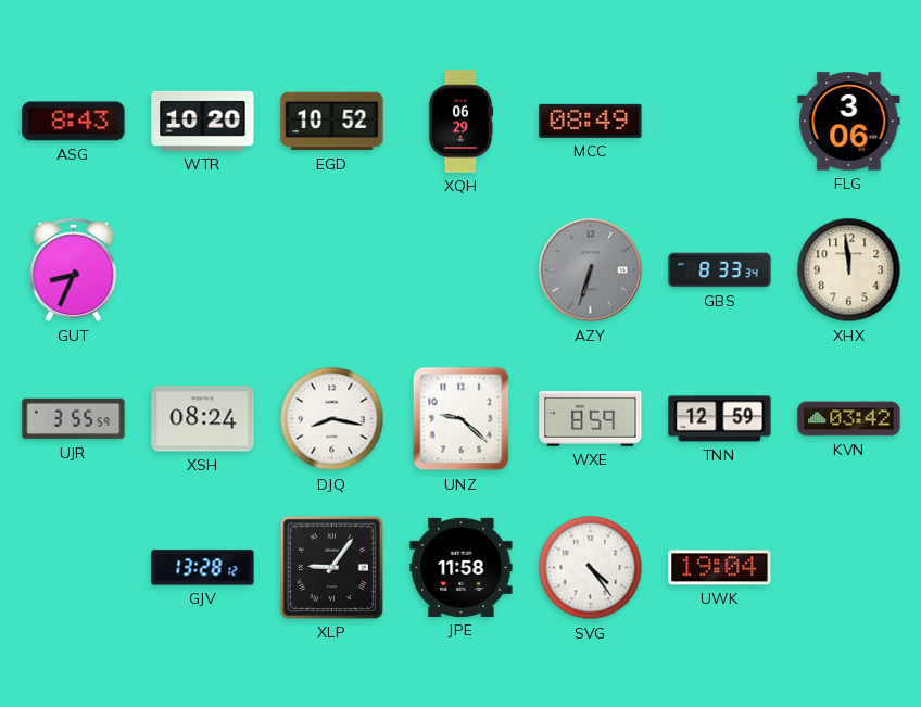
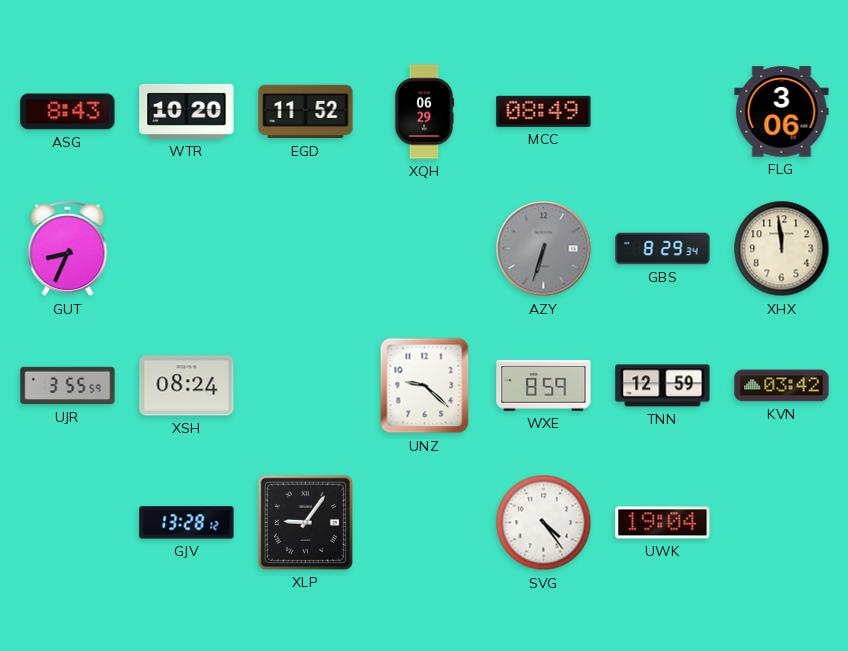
EGD: 10:52 -> 11:52 (306, 112)
GBS: 8:33 -> 8:29 (663, 249)
DJQ: 8:17 -> none (332, 419)
JPE: 11:58 -> none (462, 567)
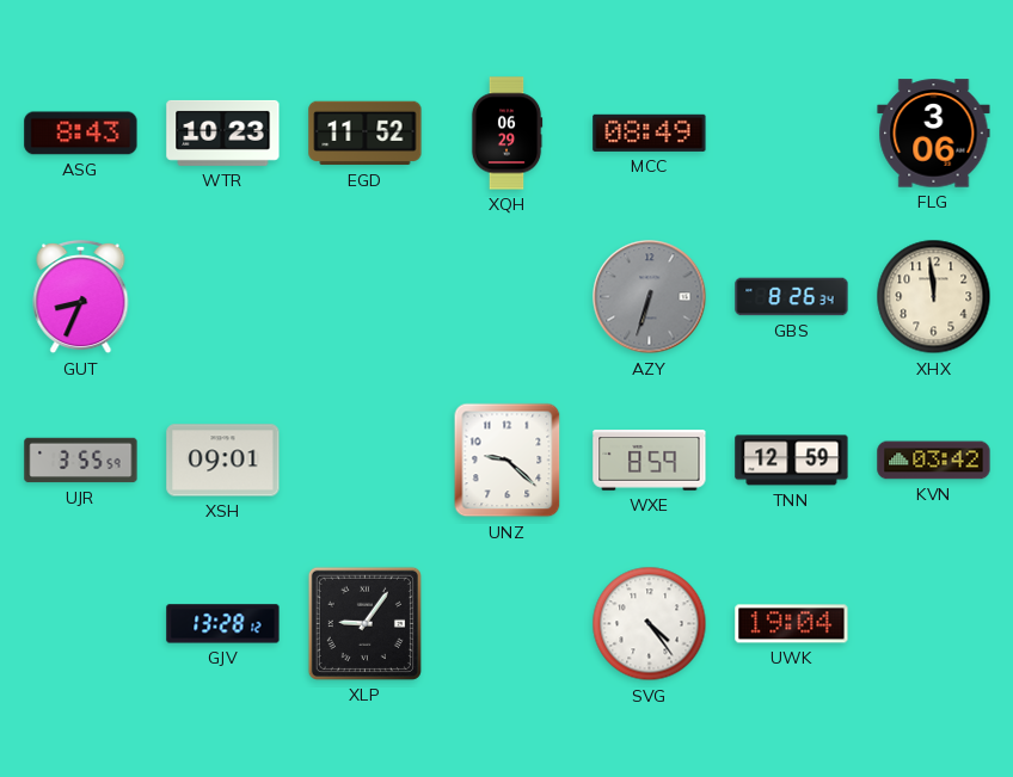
WTR: 10:20 -> 10:23 (223, 132)
GBS: 8:29 -> 8:26 (792, 297)
XSH: 08:24 -> 09:01 (223, 461)
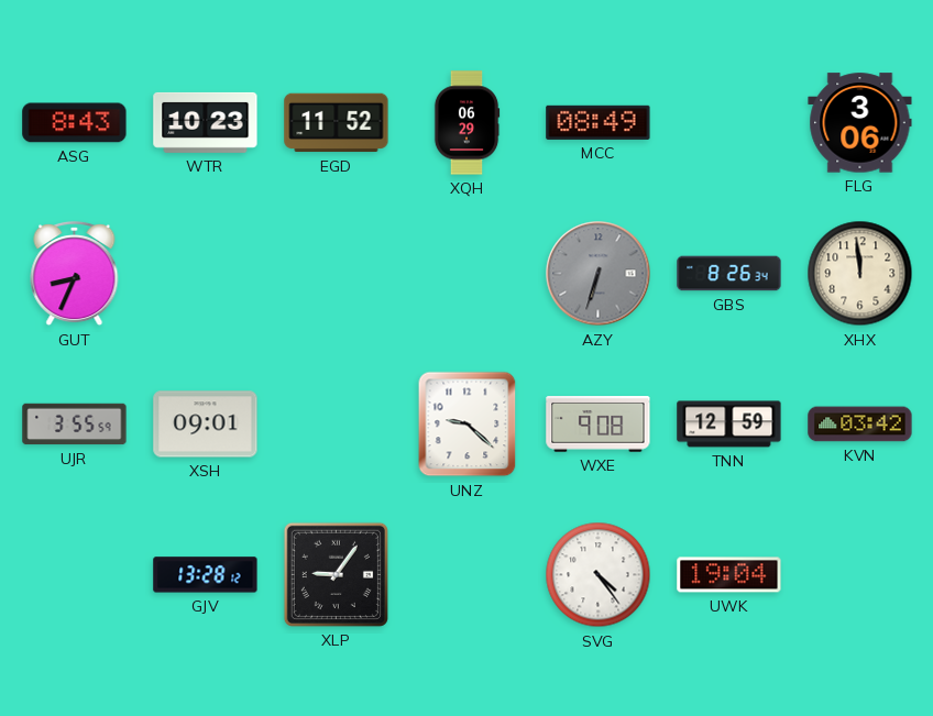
WXE: 8:59 -> 9:08 (599, 425)
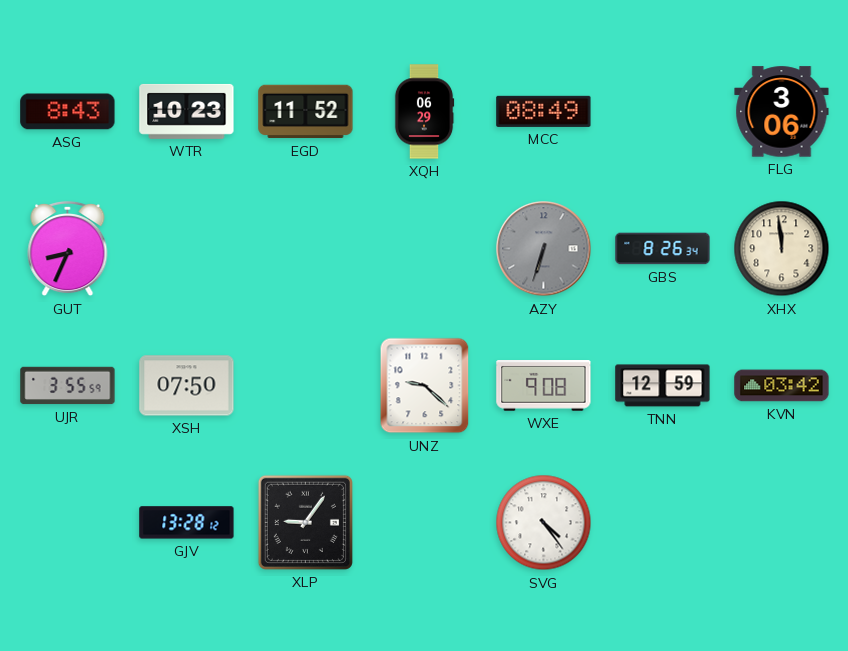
XSH: 09:01 -> 07:50 (187, 386)
UWK: 19:04 -> none (729, 575)
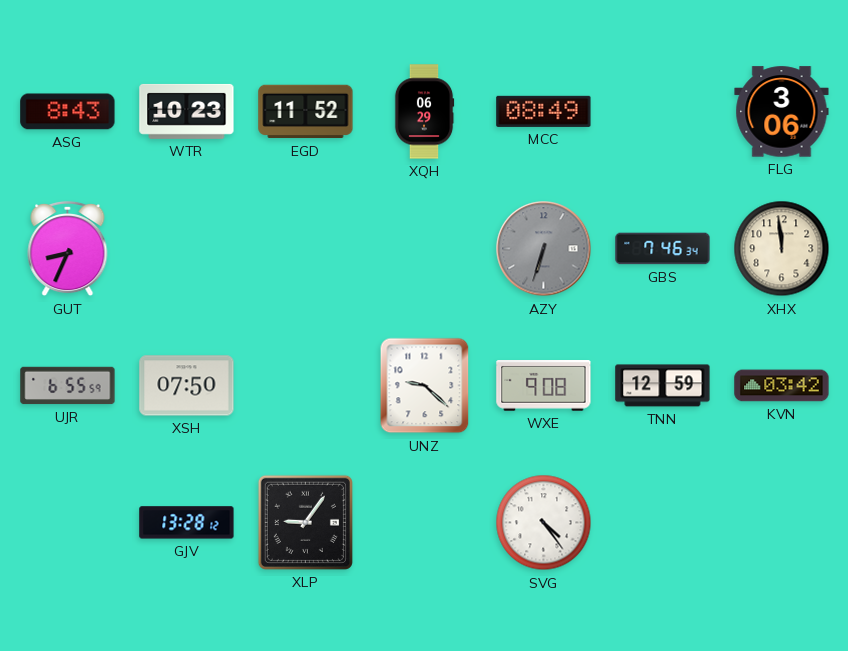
GBS: 8:26 -> 7:46 (663, 249)
UJR: 3:55 -> 6:55 (68, 386)
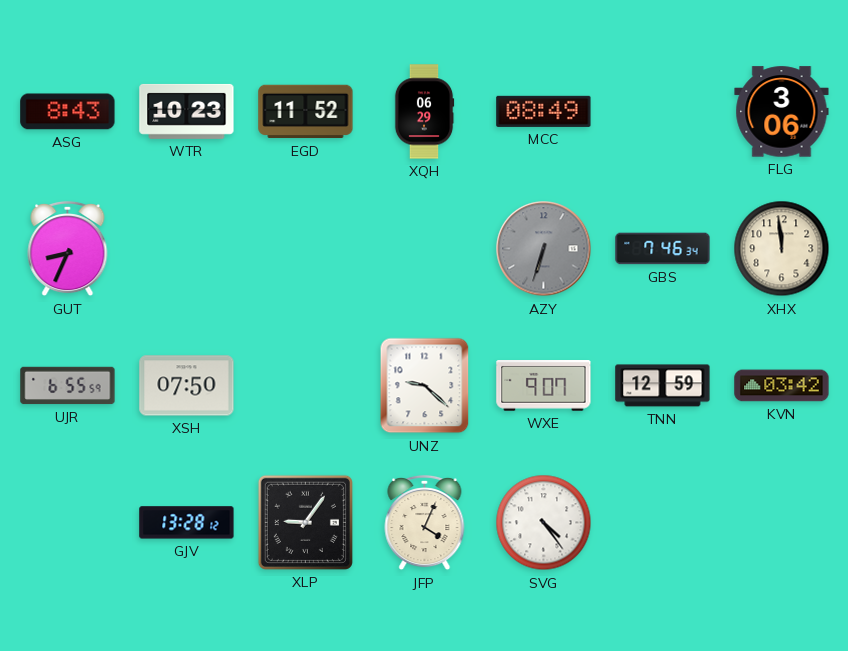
WXE: 9:08 -> 9:07 (544, 386)
JFP: none -> 4:04 (425, 523)
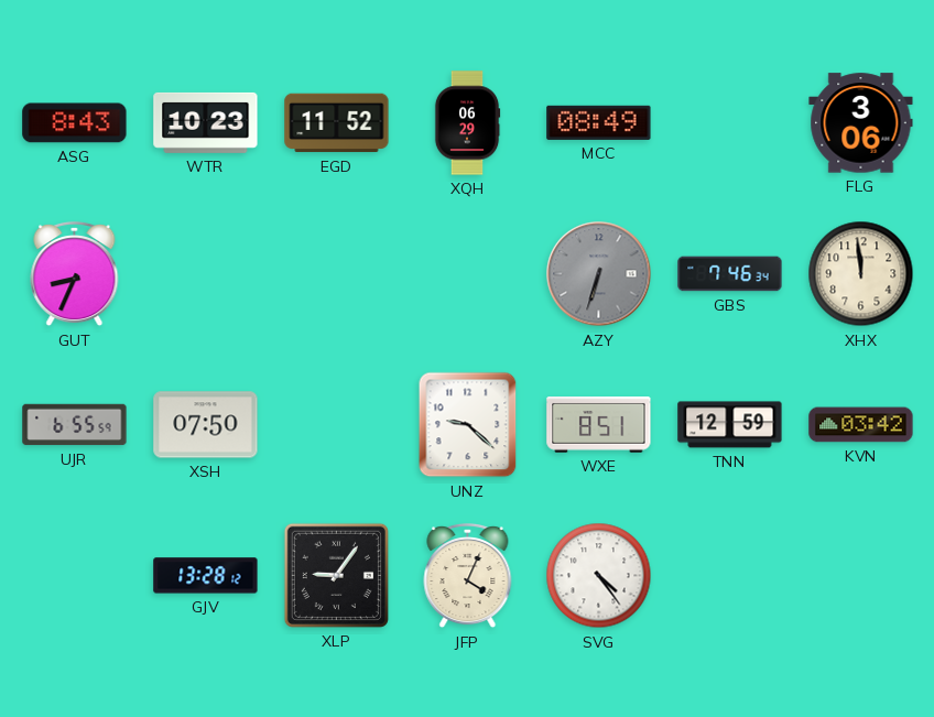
WXE: 9:07 -> 8:51 (599, 425)
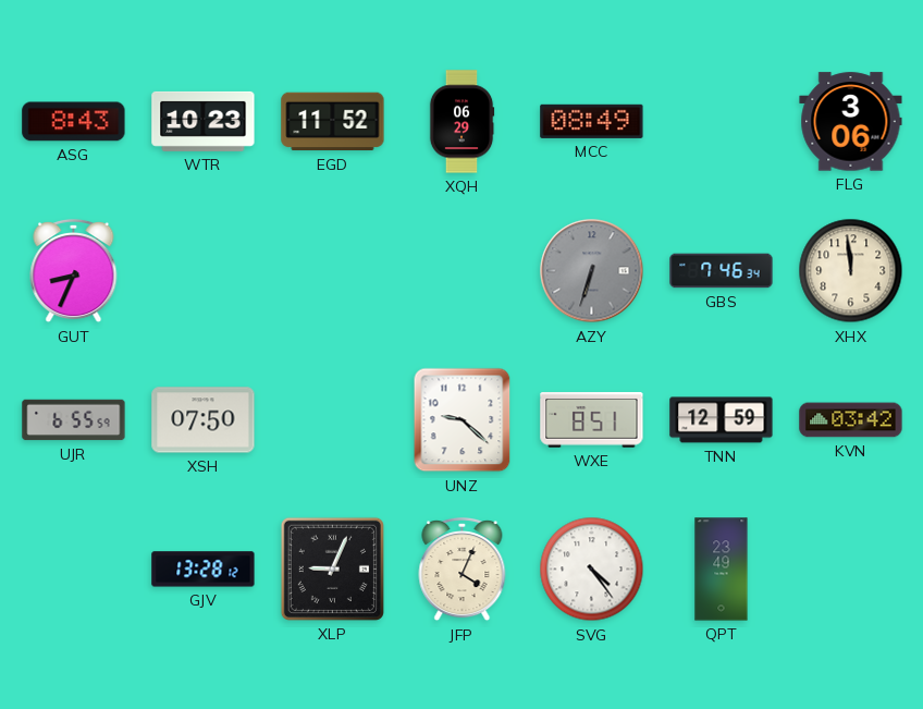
XLP: 9:06 -> 9:04 (332, 569)
QPT: none -> 23:49 (722, 570)
